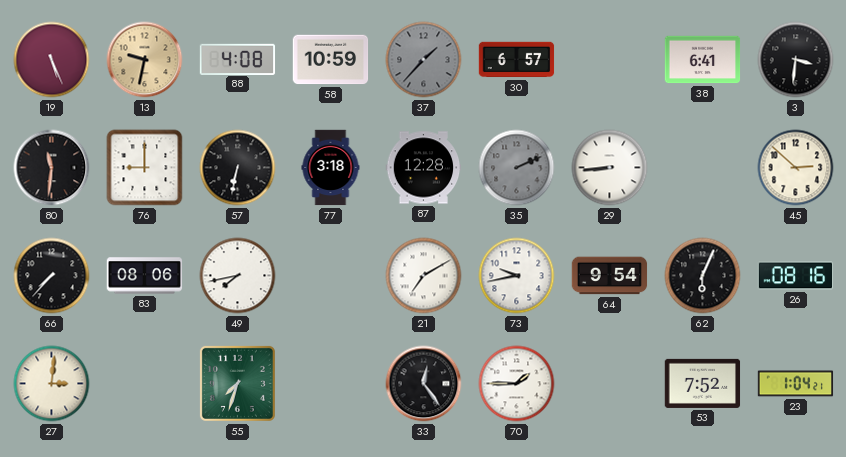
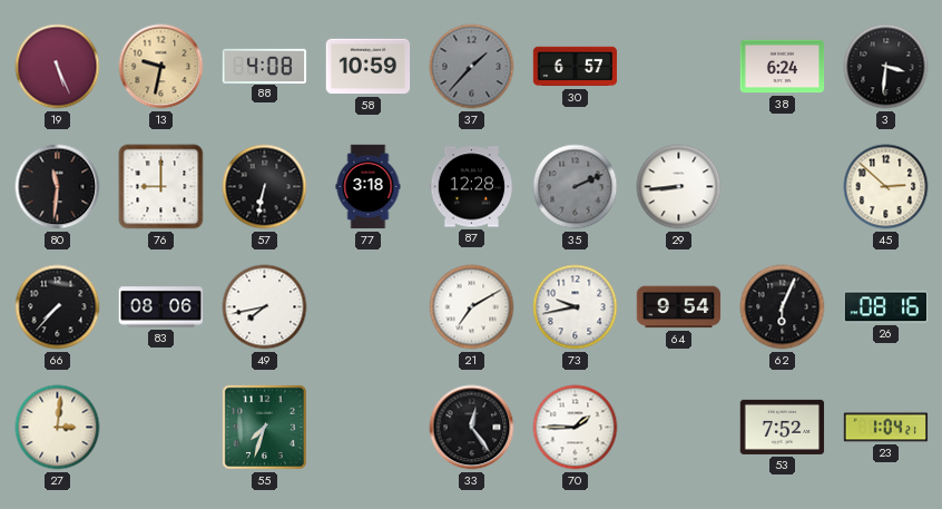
38: 6:41 -> 6:24 (783, 67)
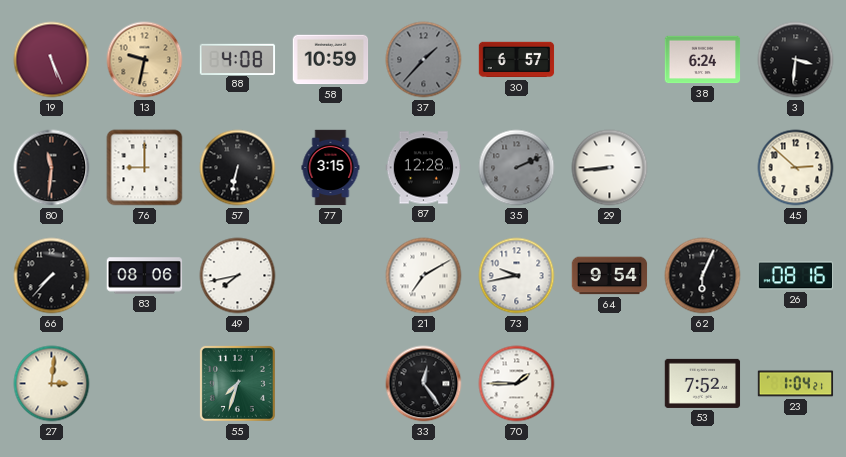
77: 3:18 -> 3:15 (331, 168)
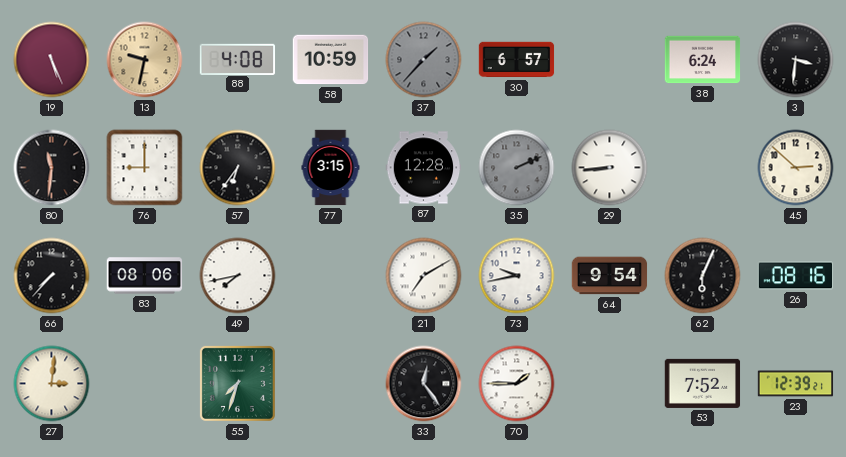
57: 6:32 -> 6:36 (238, 168)
23: 1:04 -> 12:39 (796, 384)
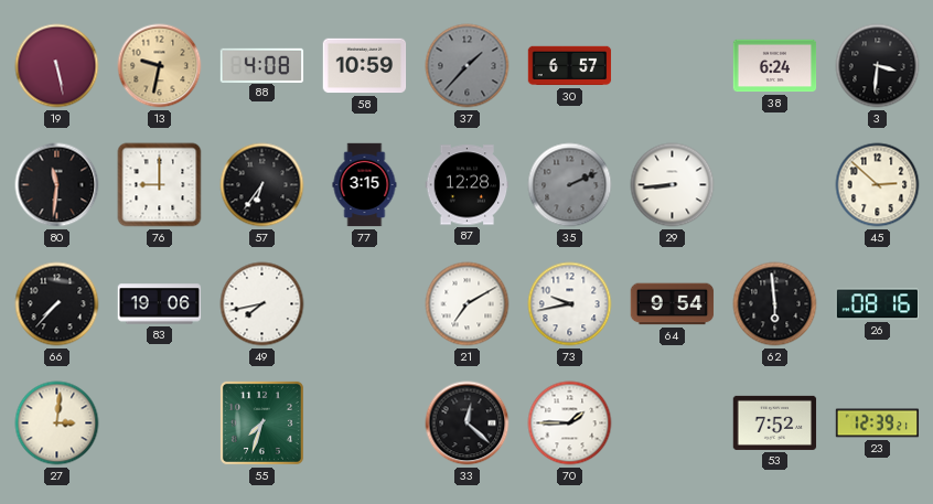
19: 5:26 -> 5:28 (57, 66)
83: 08:06 -> 19:06 (160, 304)
62: 6:04 -> 5:59 (775, 304)
33: 12:24 -> 12:22 (468, 423)
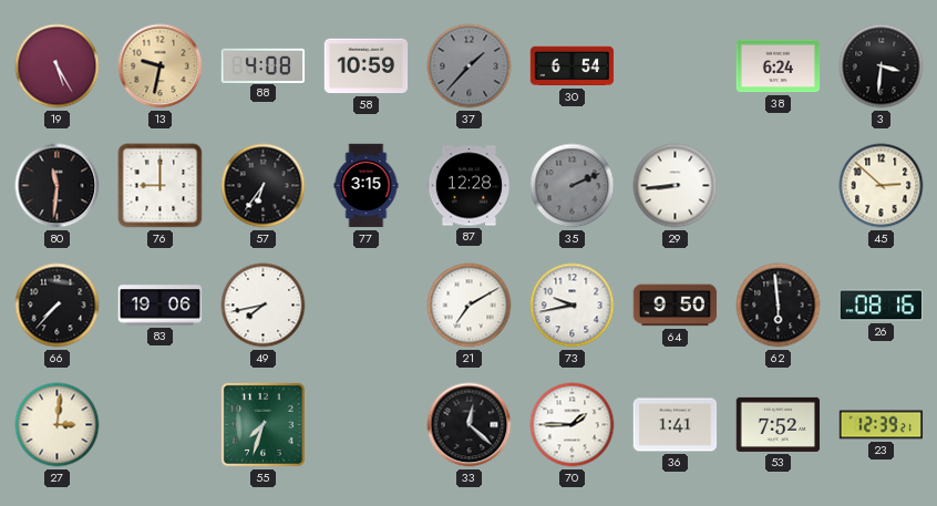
19: 5:28 -> 5:25 (58, 66)
30: 6:57 -> 6:54 (573, 66)
64: 9:54 -> 9:50 (676, 306)
36: none -> 1:41 (676, 425)
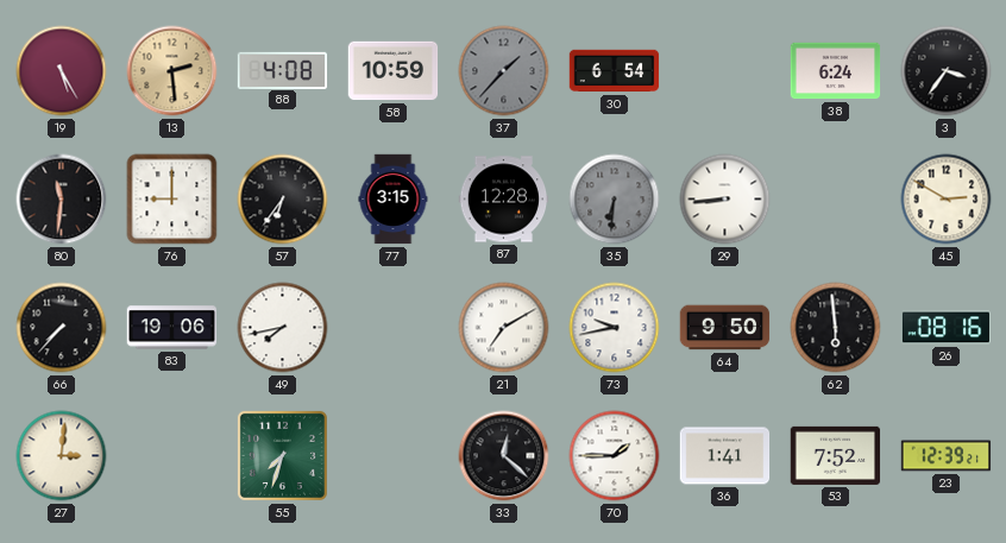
13: 9:32 -> 2:29 (172, 71)
3: 3:31 -> 3:36 (947, 71)
35: 2:11 -> 6:31 (615, 200)
45: 2:52 -> 2:50 (947, 200)
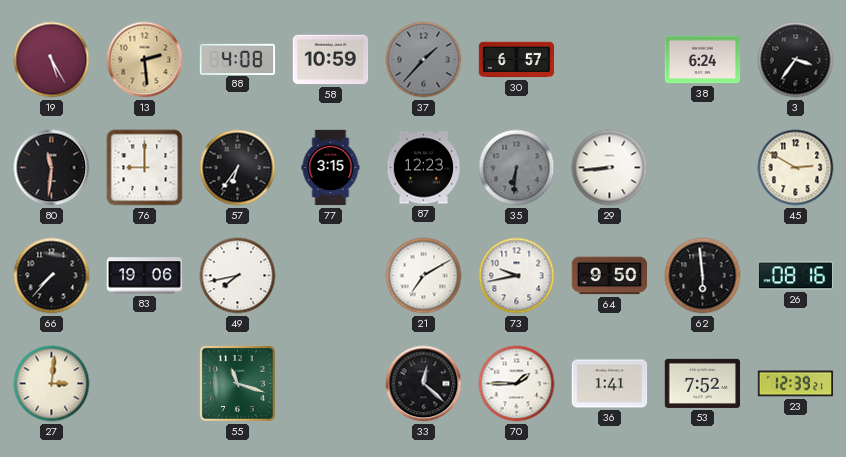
30: 6:54 -> 6:57 (517, 60)
87: 12:28 -> 12:23 (424, 168)
55: 7:33 -> 11:18 (237, 383)
